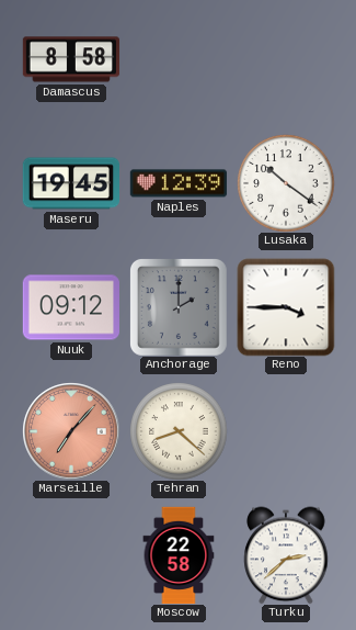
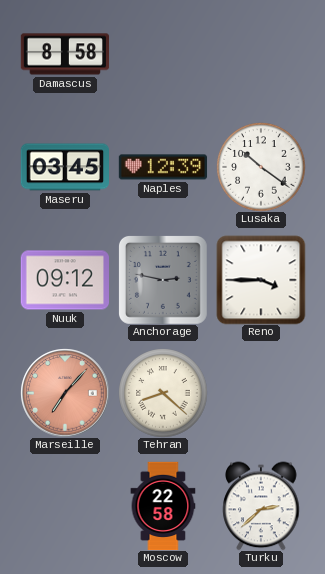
Maseru: 19:45 -> 03:45 (64, 167)
Anchorage: 2:00 -> 2:47 (163, 280)
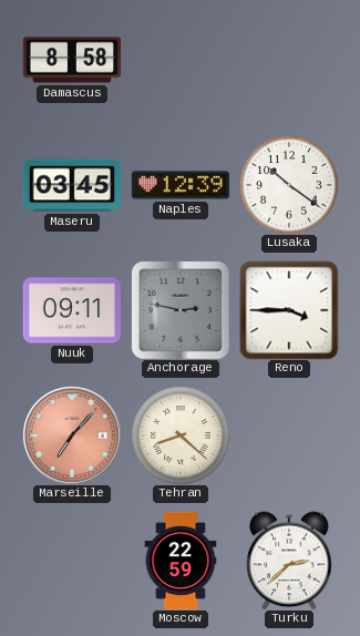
Nuuk: 09:12 -> 09:11 (71, 310)
Moscow: 22:58 -> 22:59 (181, 561)
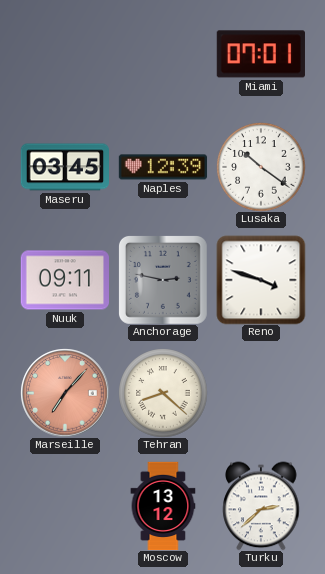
Damascus: 8:58 -> none (72, 60)
Miami: none -> 07:01 (261, 54)
Reno: 3:45 -> 3:48 (261, 280)
Moscow: 22:59 -> 13:12 (163, 506)
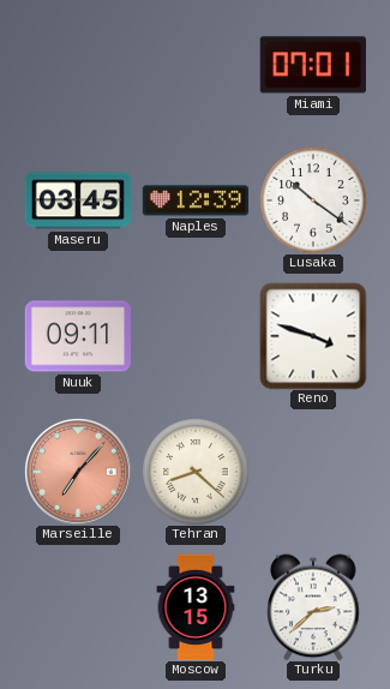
Anchorage: 2:47 -> none (163, 280)
Moscow: 13:12 -> 13:15 (196, 607)
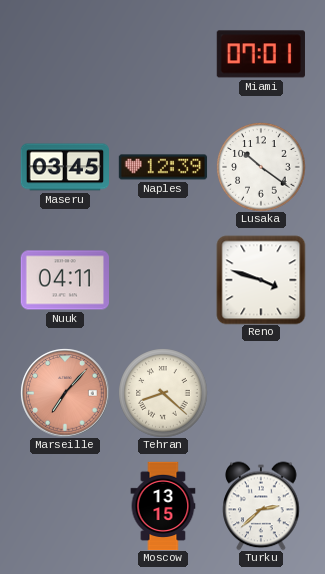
Nuuk: 09:11 -> 04:11 (64, 280)
